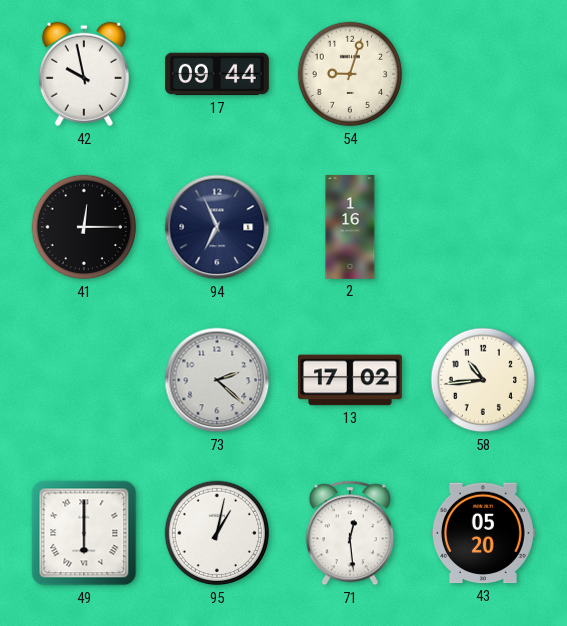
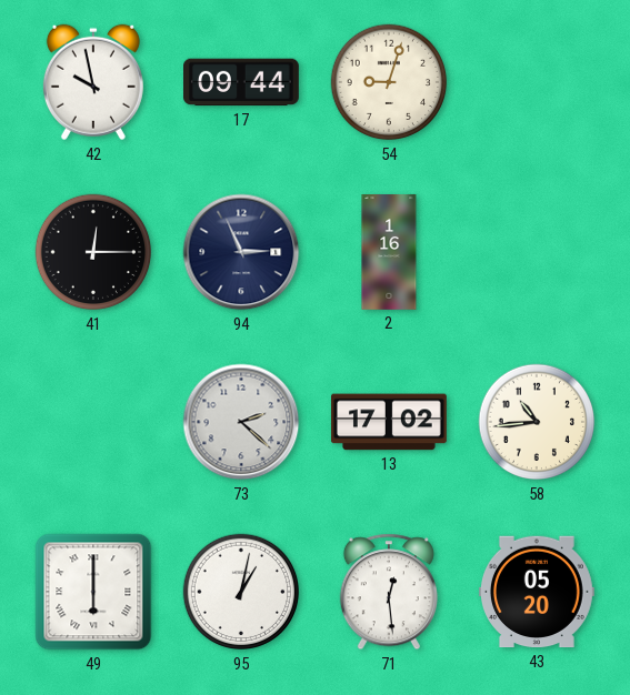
94: 6:56 -> 2:56 (241, 252)
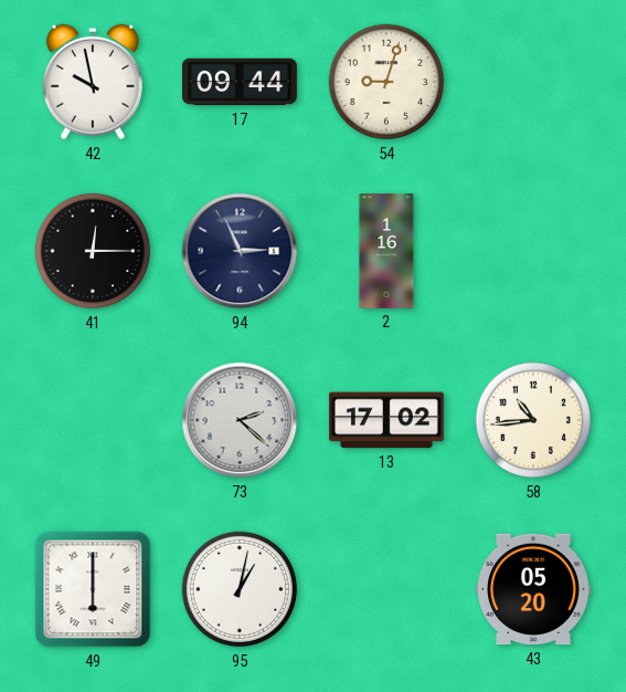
71: 12:29 -> none (389, 592)
